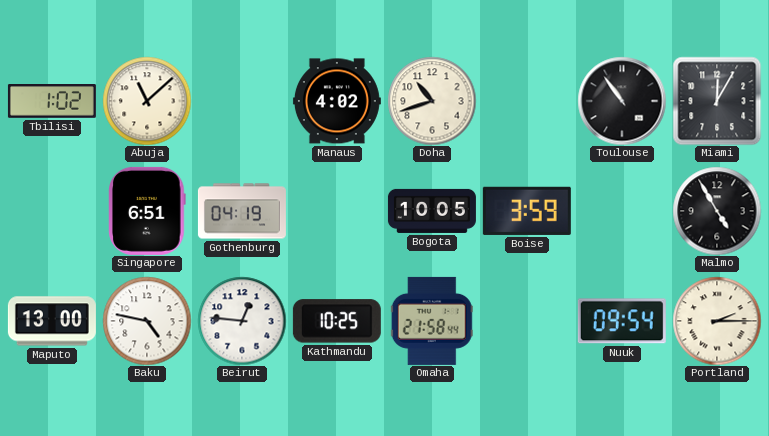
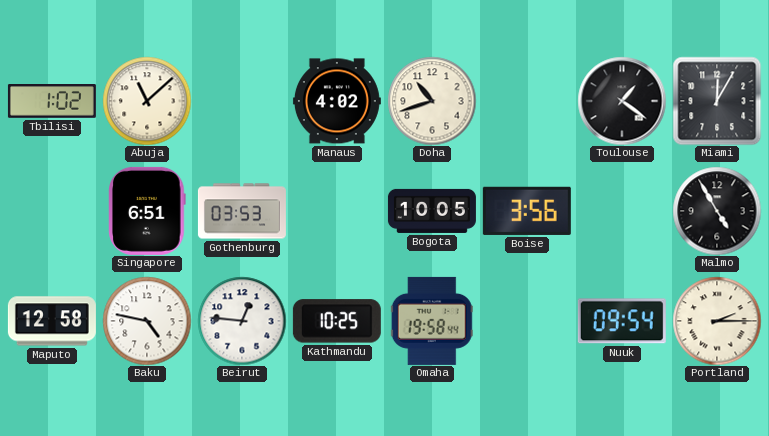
Toulouse: 10:54 -> 1:21 (622, 101)
Gothenburg: 04:19 -> 03:53 (242, 211)
Boise: 3:59 -> 3:56 (527, 211)
Maputo: 13:00 -> 12:58 (52, 321)
Omaha: 21:58 -> 19:58 (432, 321)
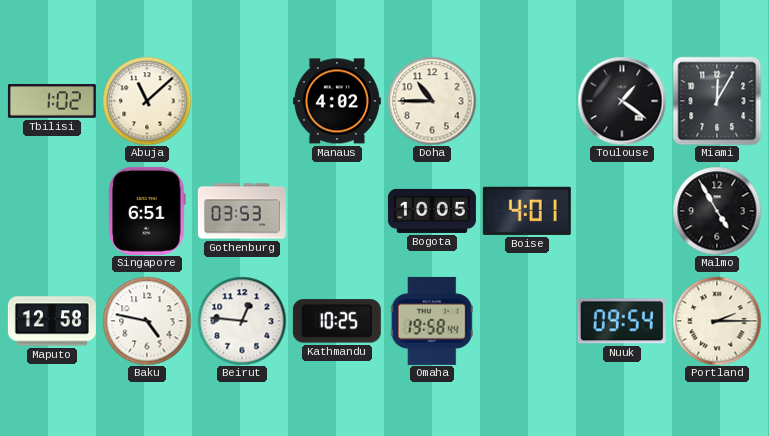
Doha: 10:42 -> 10:45 (432, 101)
Boise: 3:56 -> 4:01 (527, 211)
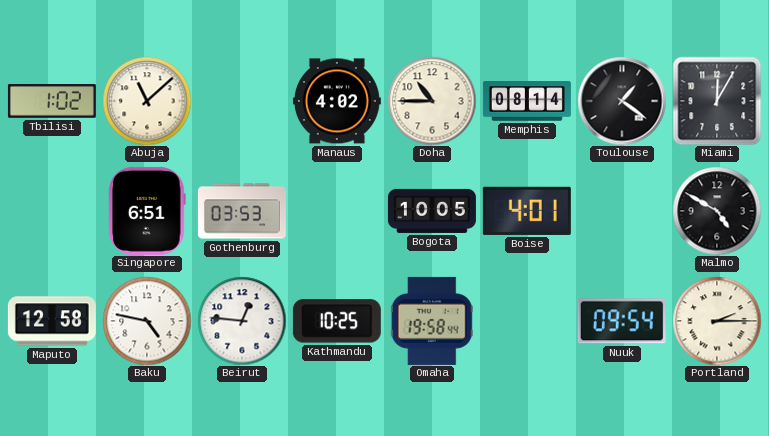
Memphis: none -> 08:14 (527, 101)
Malmo: 4:55 -> 4:50 (717, 211)
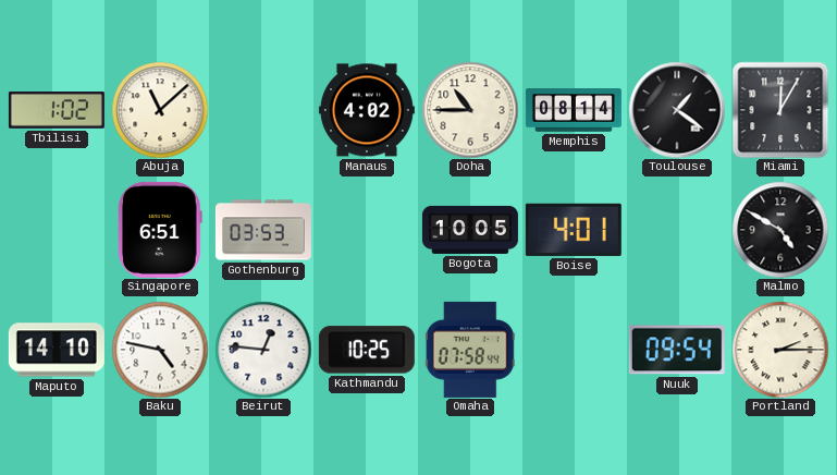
Maputo: 12:58 -> 14:10 (57, 350)
Omaha: 19:58 -> 07:58 (470, 350)
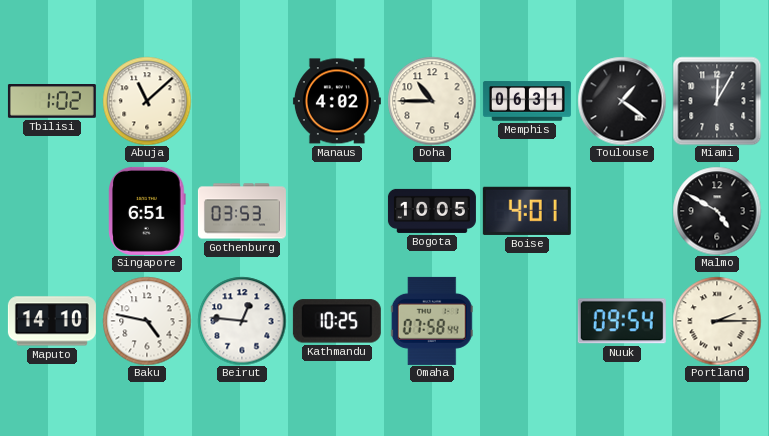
Memphis: 08:14 -> 06:31 (527, 101)
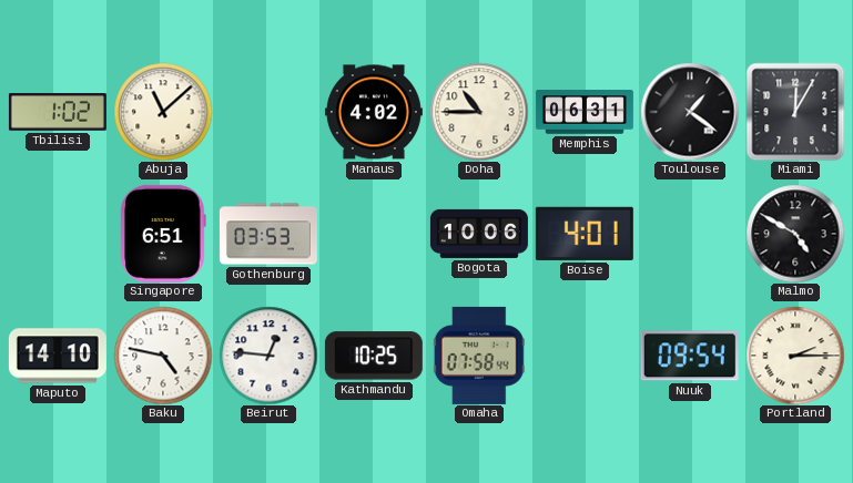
Bogota: 10:05 -> 10:06 (479, 234)
